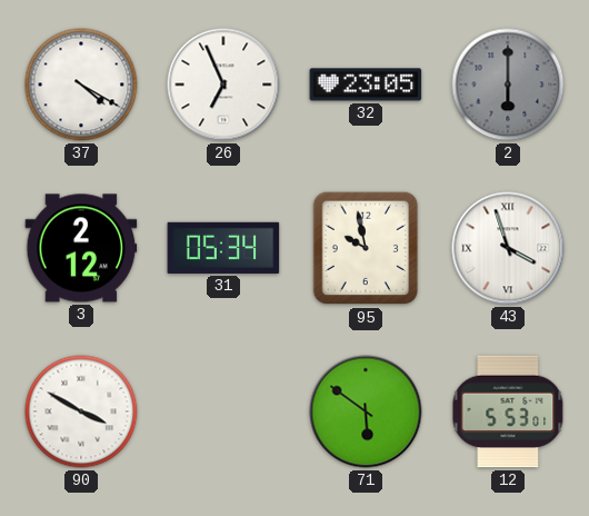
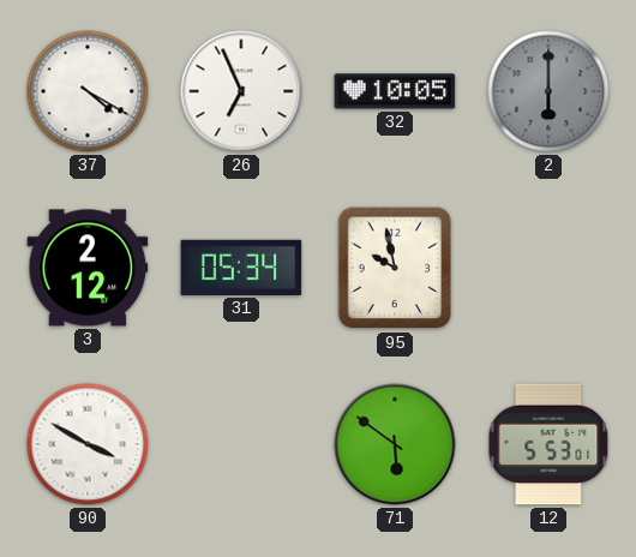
32: 23:05 -> 10:05 (395, 91)
43: 3:57 -> none (508, 248)
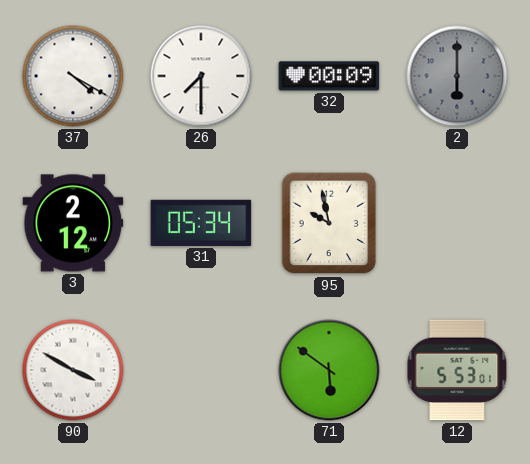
26: 6:56 -> 7:30 (201, 76)
32: 10:05 -> 00:09 (329, 76)
